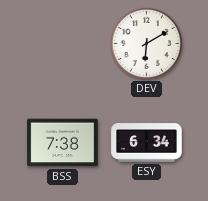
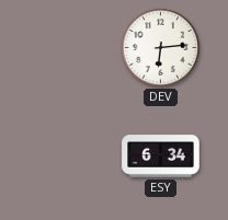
DEV: 6:10 -> 6:14 (160, 47)
BSS: 7:38 -> none (63, 143)
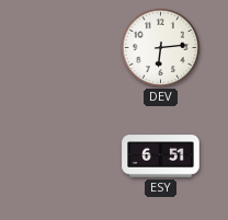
ESY: 6:34 -> 6:51 (161, 157)
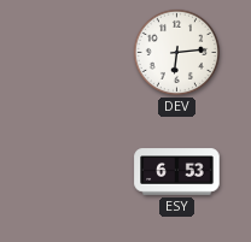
ESY: 6:51 -> 6:53 (177, 172)
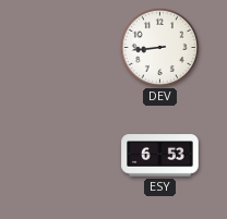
DEV: 6:14 -> 8:44 (159, 47)
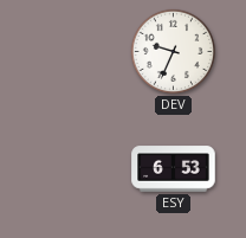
DEV: 8:44 -> 9:34 (173, 51)
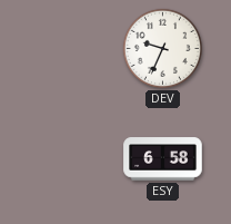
ESY: 6:53 -> 6:58 (163, 159)
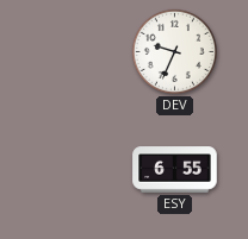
ESY: 6:58 -> 6:55 (175, 170)
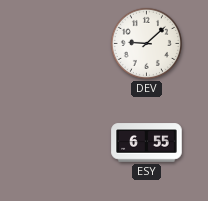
DEV: 9:34 -> 9:08 (146, 43)
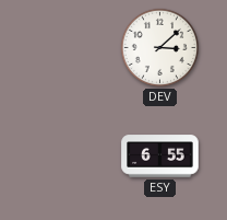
DEV: 9:08 -> 3:08 (159, 47)
